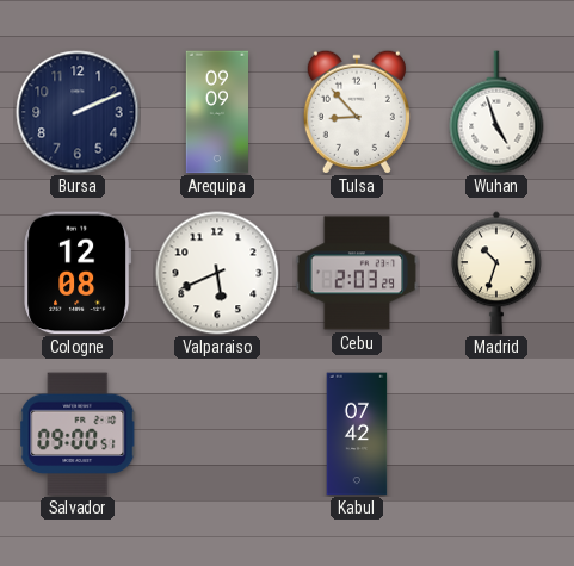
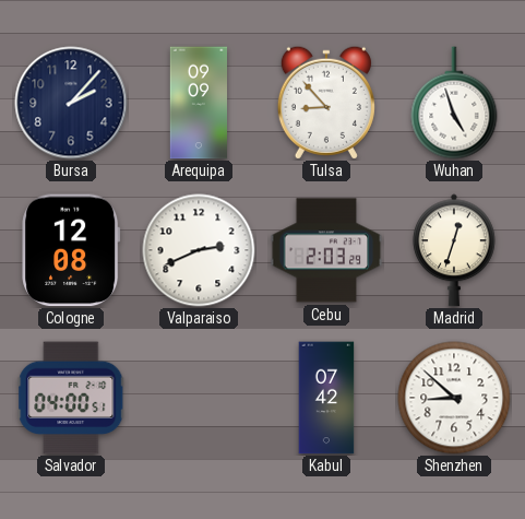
Bursa: 2:11 -> 2:07 (71, 103)
Valparaiso: 5:41 -> 2:41 (199, 250)
Madrid: 10:33 -> 12:33 (455, 250)
Salvador: 09:00 -> 04:00 (71, 398)
Shenzhen: none -> 8:52 (454, 398)
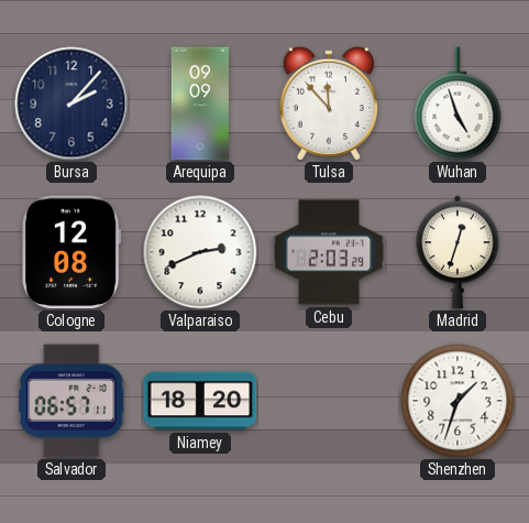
Tulsa: 8:53 -> 11:53 (329, 103)
Salvador: 04:00 -> 06:57 (71, 401)
Niamey: none -> 18:20 (200, 401)
Kabul: 07:42 -> none (326, 398)
Shenzhen: 8:52 -> 1:33 (458, 401)
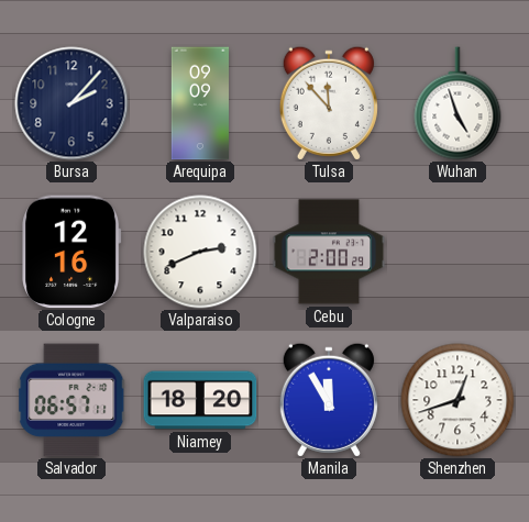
Cologne: 12:08 -> 12:16 (71, 252)
Cebu: 2:03 -> 2:00 (329, 252)
Madrid: 12:33 -> none (459, 252)
Manila: none -> 11:55 (329, 400)
Shenzhen: 1:33 -> 12:42 (458, 400)
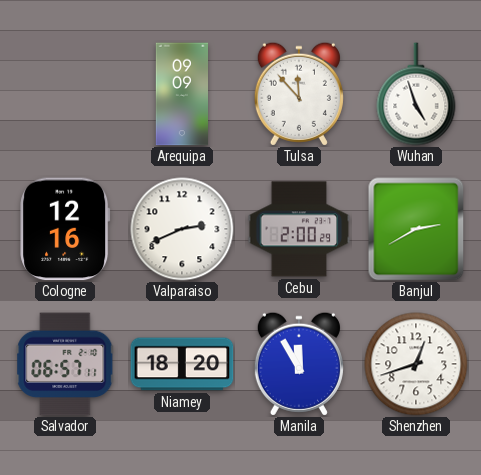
Bursa: 2:07 -> none (71, 103)
Banjul: none -> 2:40 (416, 229)
